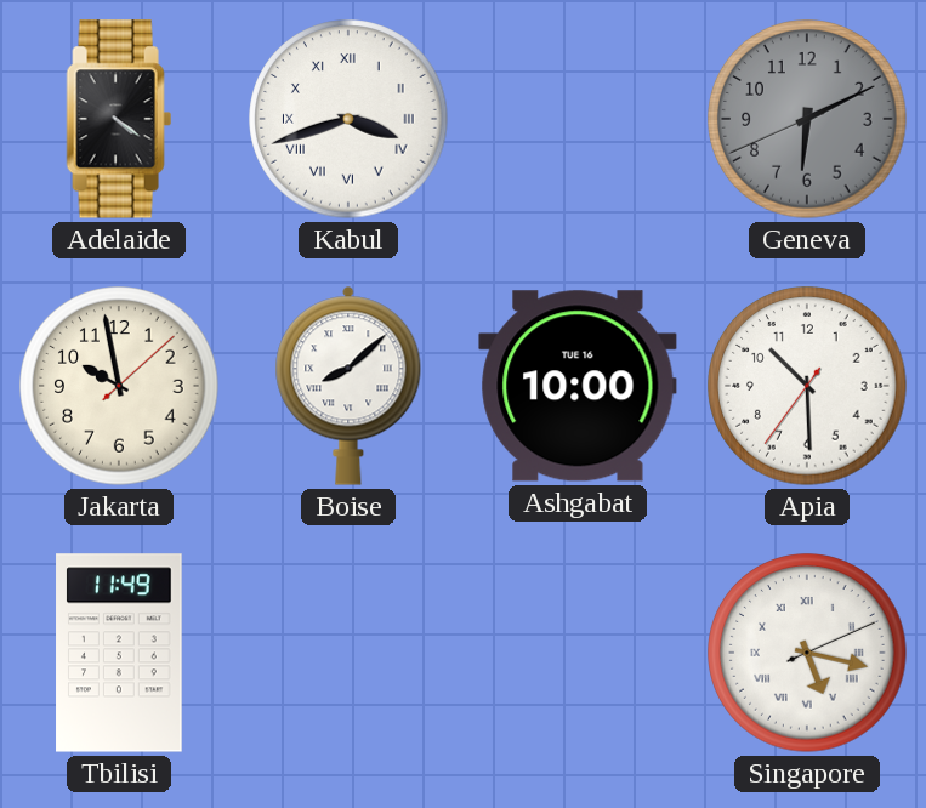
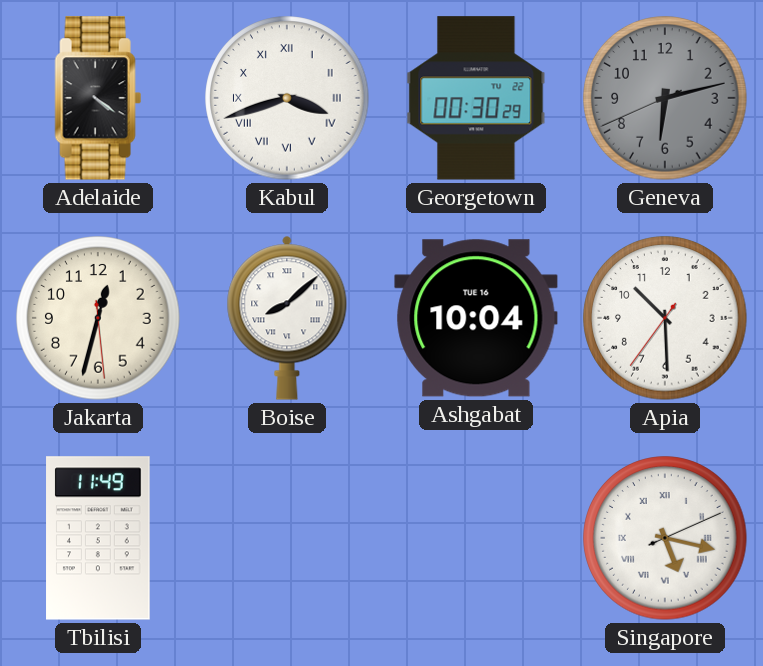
Georgetown: none -> 00:30 (476, 98)
Geneva: 6:10 -> 6:12 (665, 98)
Jakarta: 9:58 -> 12:32 (98, 318)
Ashgabat: 10:00 -> 10:04 (476, 318)
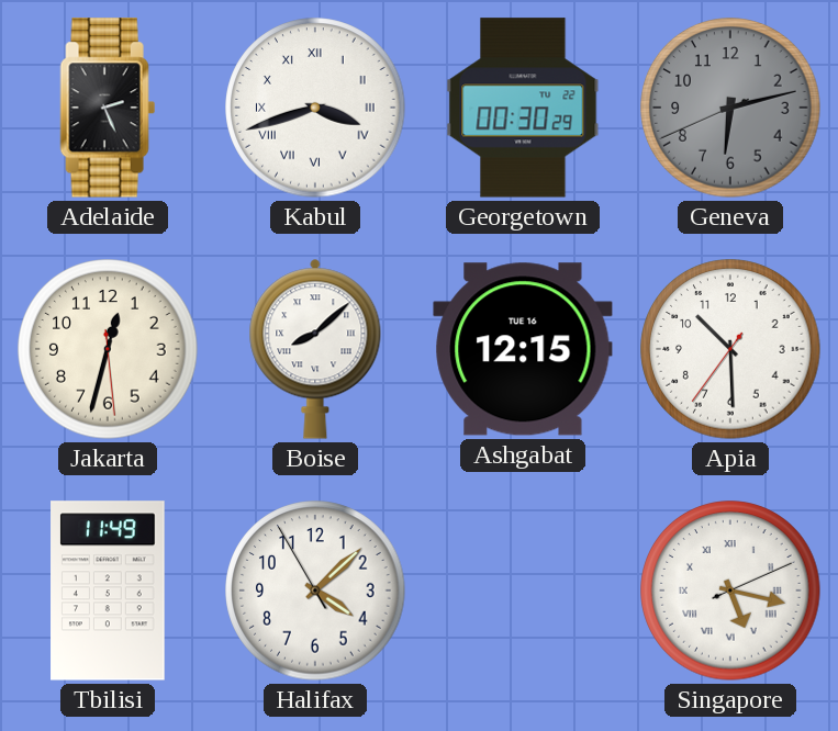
Adelaide: 4:21 -> 2:26 (108, 108)
Ashgabat: 10:04 -> 12:15 (523, 349)
Halifax: none -> 4:07 (315, 591)
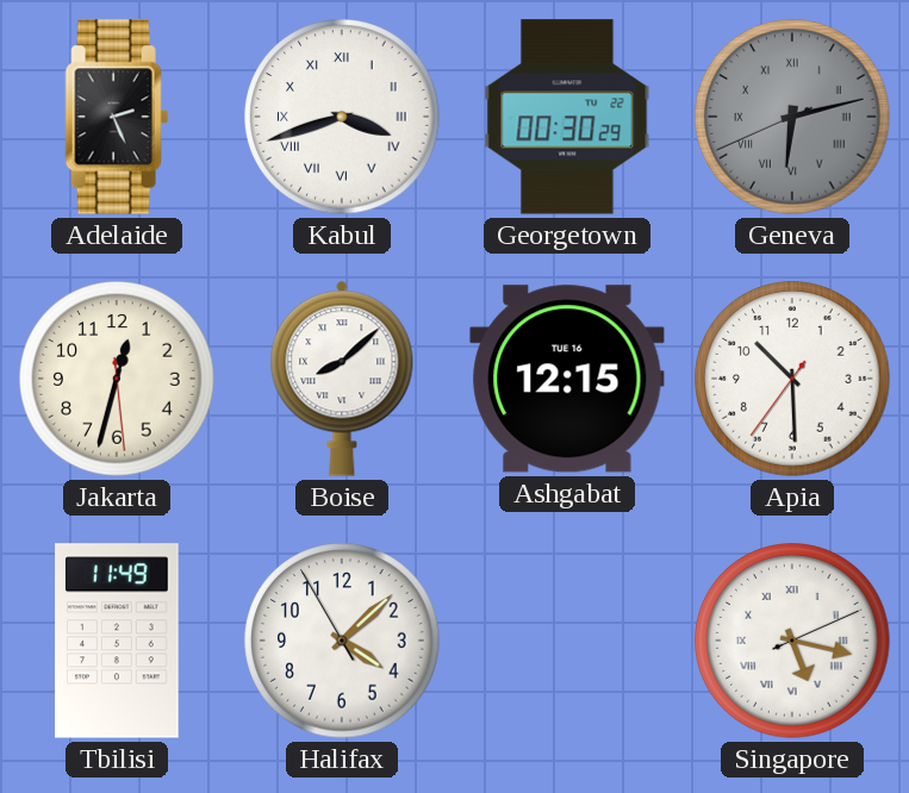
Geneva numerals: Arabic -> Roman (792, 117)
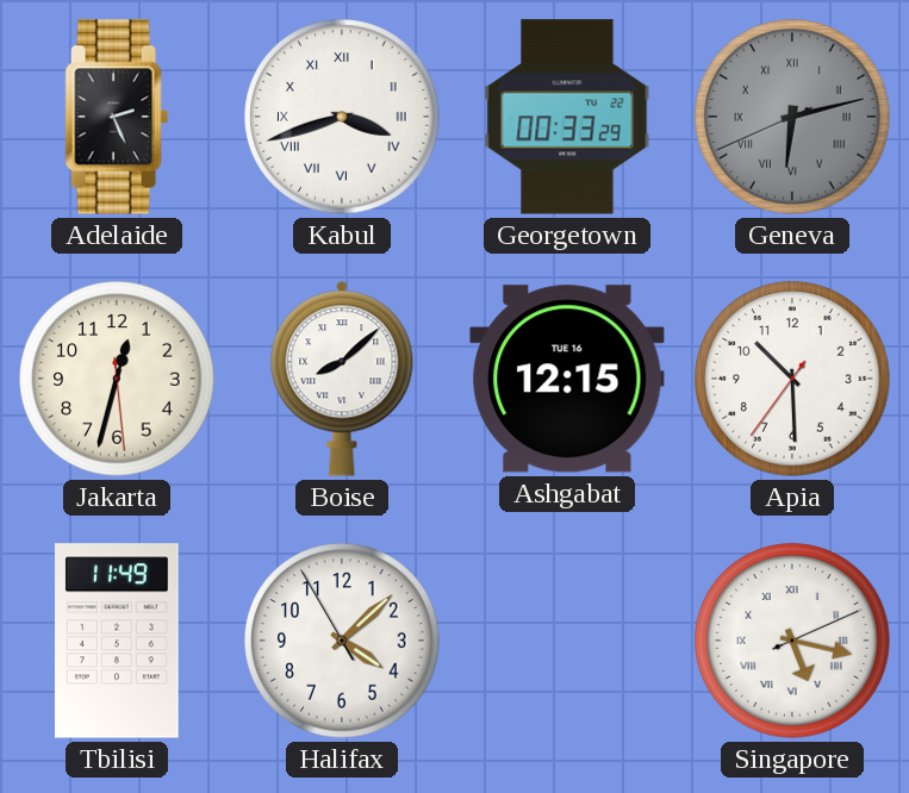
Georgetown: 00:30 -> 00:33 (567, 117)
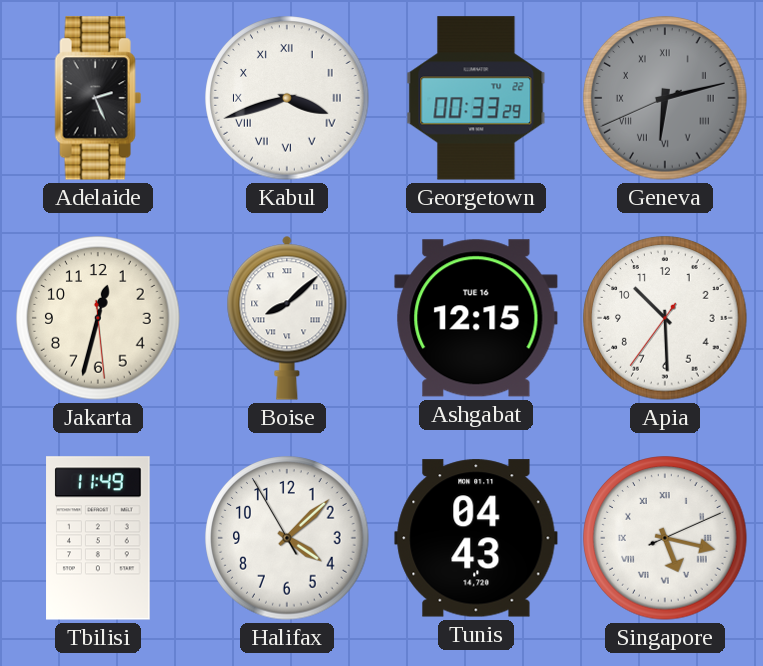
Tunis: none -> 04:43 (476, 538)
